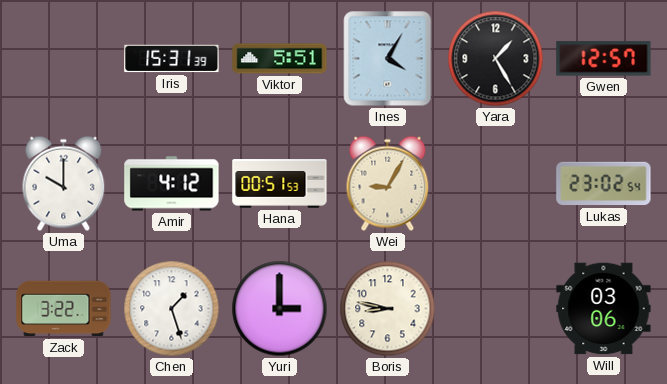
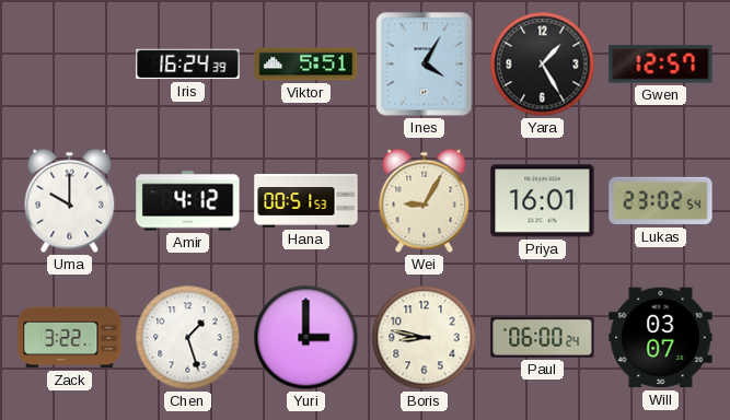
Iris: 15:31 -> 16:24 (188, 65)
Priya: none -> 16:01 (543, 201)
Paul: none -> 06:00 (543, 337)
Will: 03:06 -> 03:07 (661, 338)
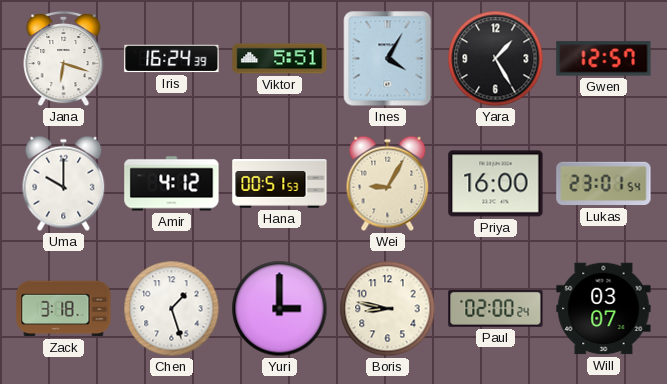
Jana: none -> 6:18 (64, 59)
Priya: 16:01 -> 16:00 (496, 184)
Lukas: 23:02 -> 23:01 (604, 184)
Zack: 3:22 -> 3:18 (64, 309)
Paul: 06:00 -> 02:00 (496, 308)
